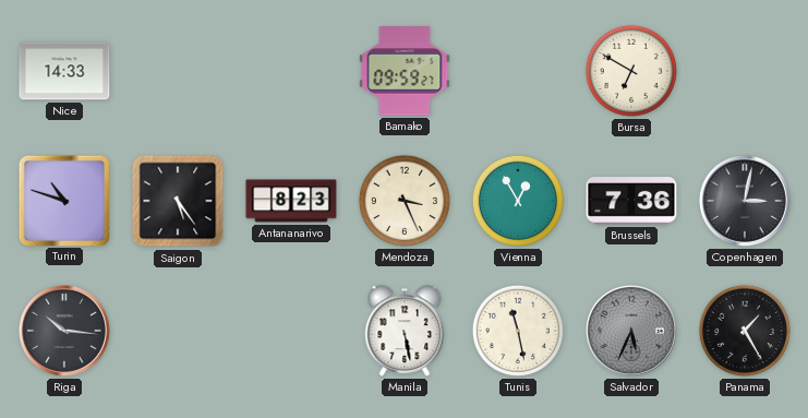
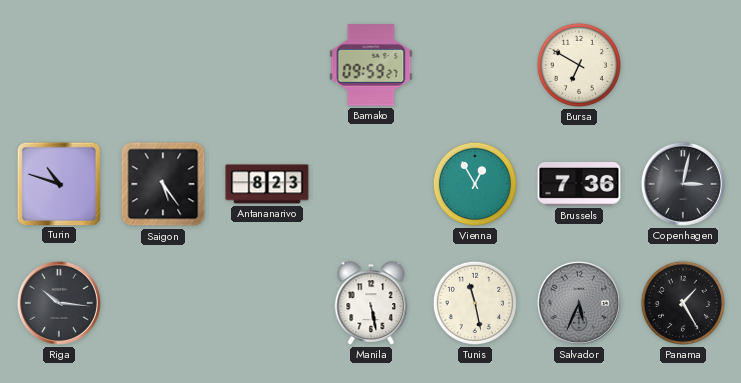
Nice: 14:33 -> none (64, 71)
Mendoza: 3:26 -> none (405, 201)
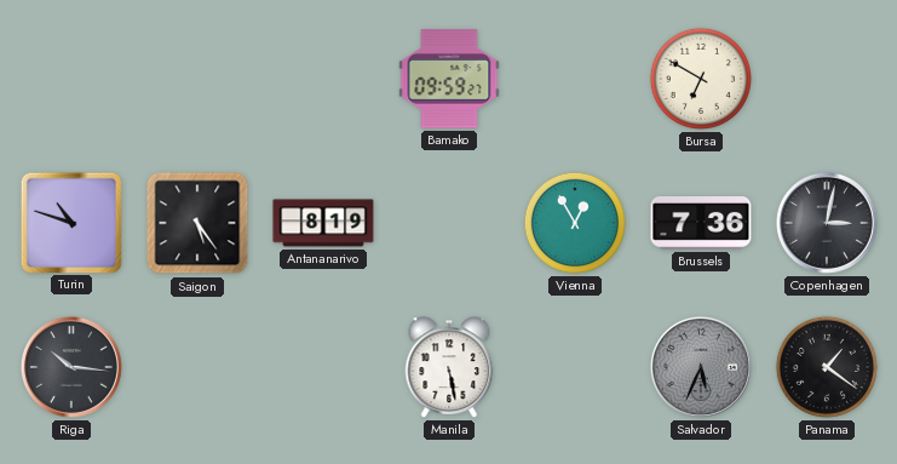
Antananarivo: 8:23 -> 8:19 (323, 223)
Tunis: 11:28 -> none (475, 303)
Panama: 1:25 -> 1:21 (827, 367)
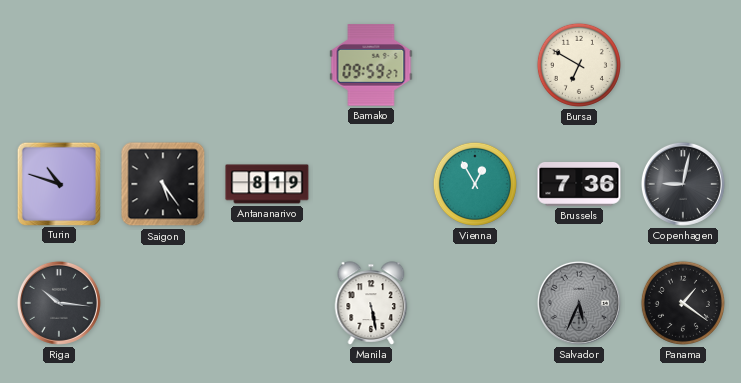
Copenhagen: 3:02 -> 9:02 (683, 184)
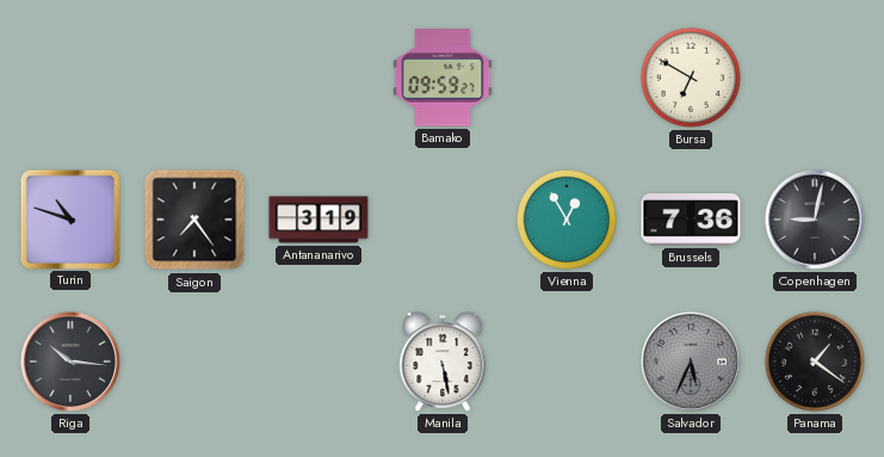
Saigon: 5:24 -> 7:24 (194, 220)
Antananarivo: 8:19 -> 3:19 (319, 220)
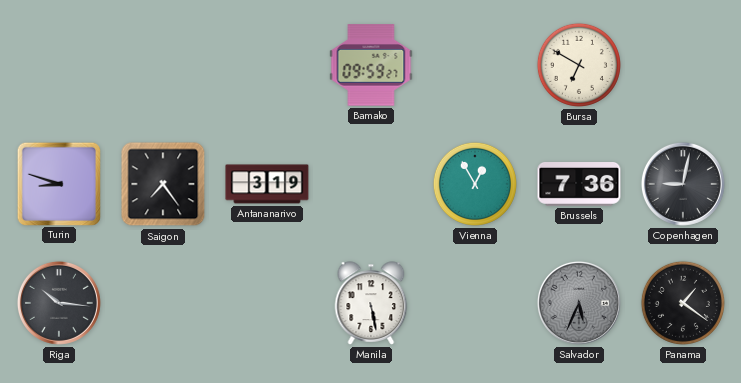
Turin: 10:48 -> 8:48 (58, 183)
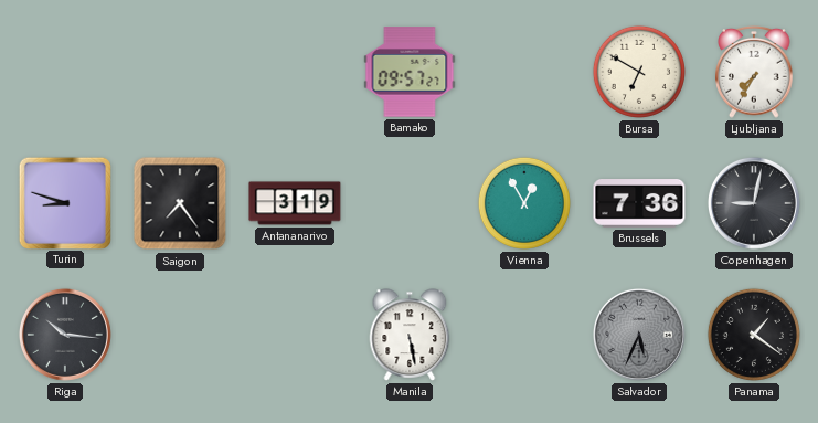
Bamako: 09:59 -> 09:57 (410, 72)
Ljubljana: none -> 7:35 (754, 72)
